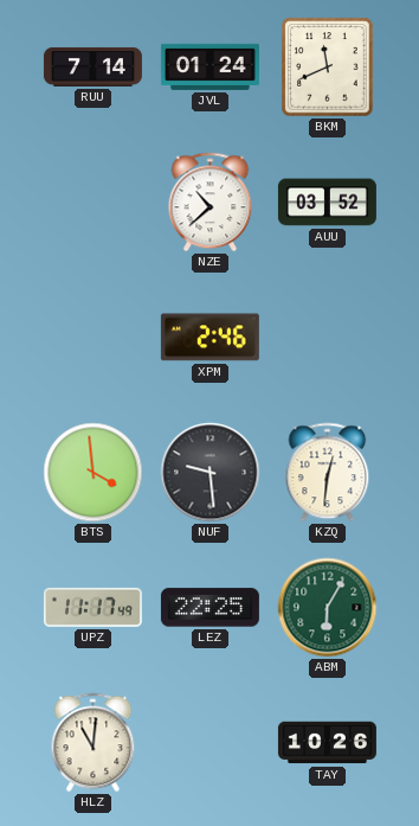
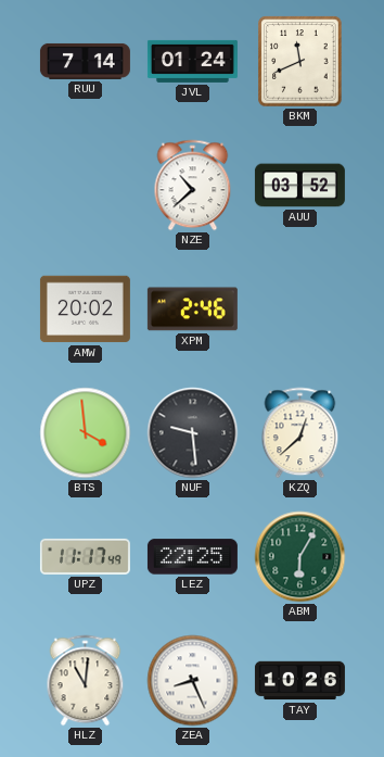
AMW: none -> 20:02 (85, 310)
KZQ: 12:31 -> 12:38 (300, 433)
ZEA: none -> 8:26 (193, 681)
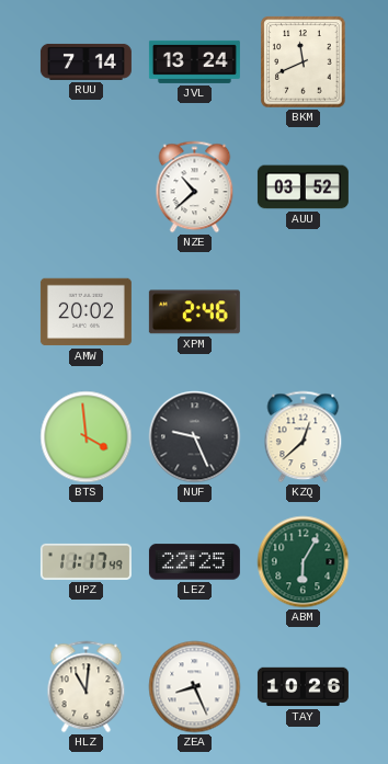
JVL: 01:24 -> 13:24 (194, 61)
NUF: 9:29 -> 9:26 (195, 437)
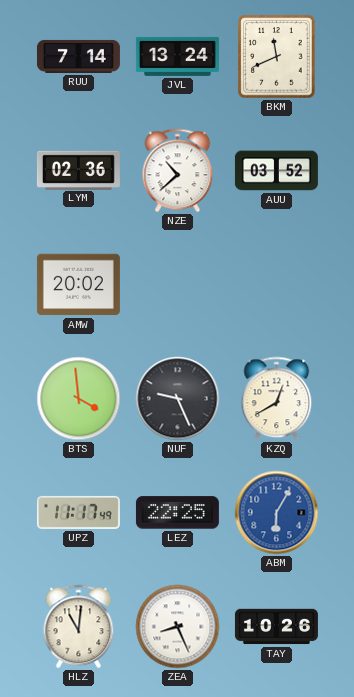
LYM: none -> 02:36 (78, 170)
XPM: 2:46 -> none (194, 312)
KZQ: 12:38 -> 12:40 (277, 399)
ABM dial: green -> blue (277, 513)
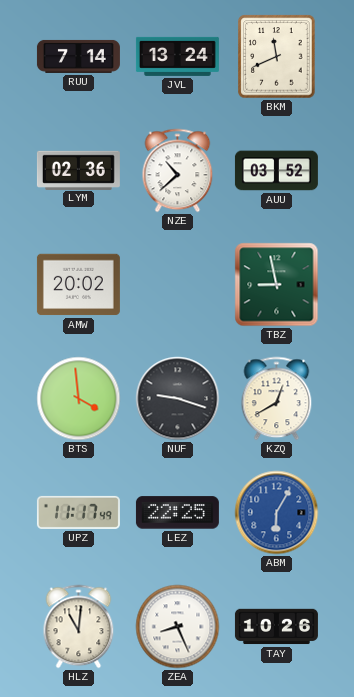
TBZ: none -> 8:58 (277, 285)
NUF: 9:26 -> 9:18 (178, 399)
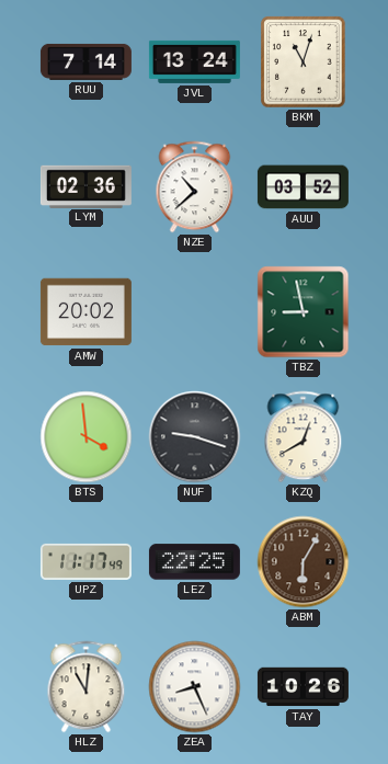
BKM: 11:41 -> 11:03 (304, 62)
ABM dial: blue -> brown (304, 562)
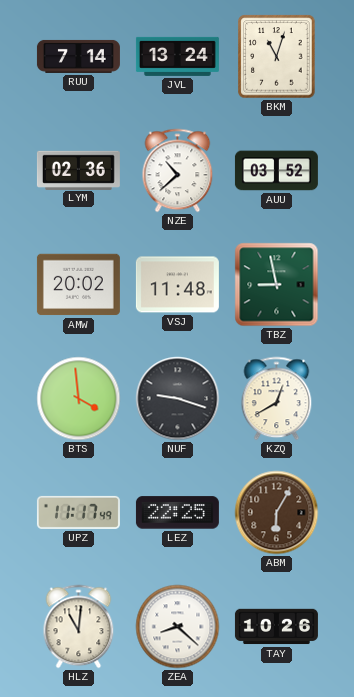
VSJ: none -> 11:48 (177, 285)
ZEA: 8:26 -> 8:22 (178, 627)
